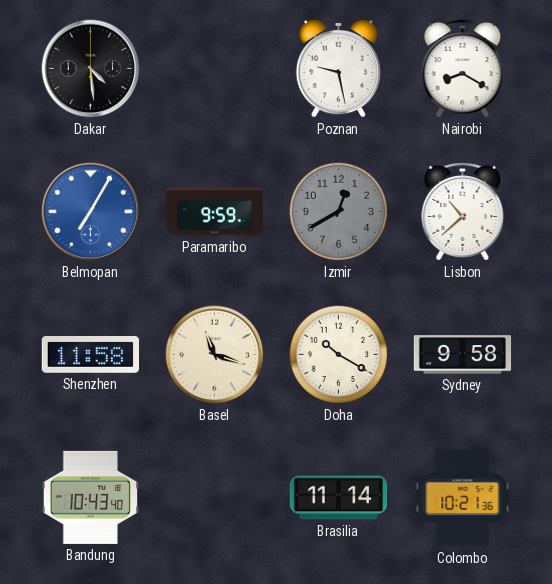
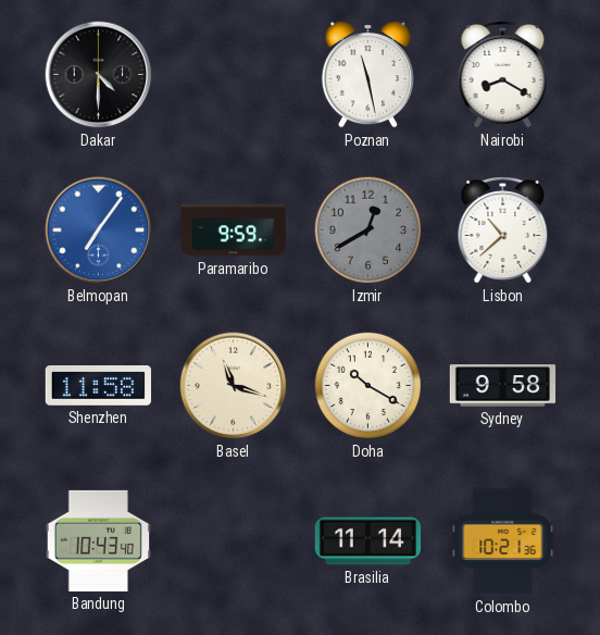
Dakar: 4:29 -> 4:30 (99, 75)
Poznan: 9:28 -> 11:28 (367, 74)
Belmopan: 7:05 -> 7:06 (99, 231)
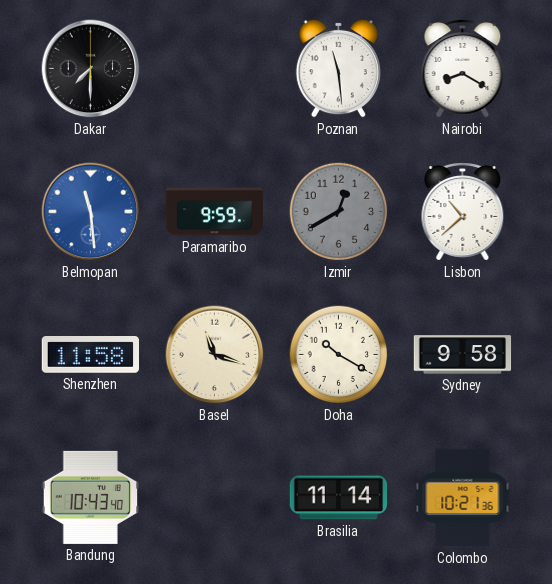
Dakar: 4:30 -> 7:30 (91, 69)
Poznan: 11:28 -> 11:29 (338, 68)
Belmopan: 7:06 -> 11:29 (91, 212)
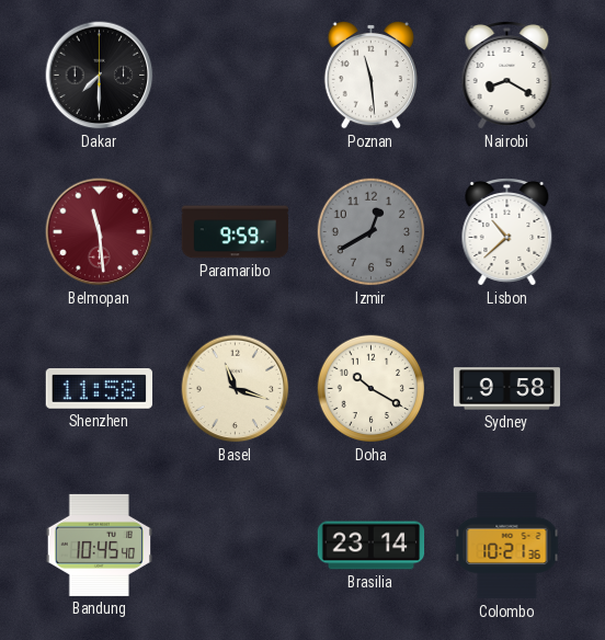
Belmopan dial: blue -> burgundy (100, 232)
Bandung: 10:43 -> 10:45 (99, 545)
Brasilia: 11:14 -> 23:14 (372, 546)
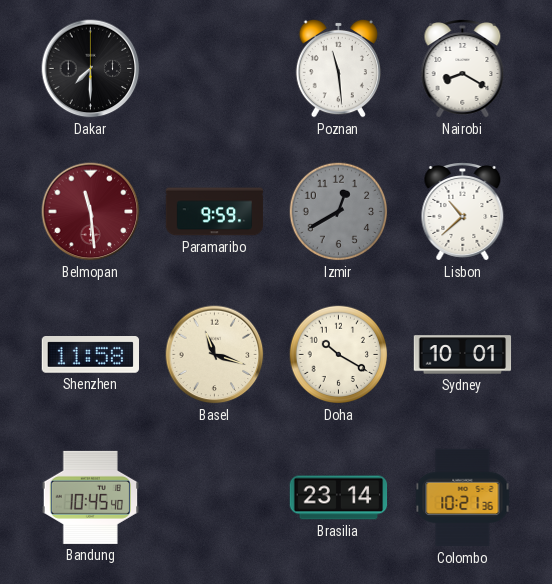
Sydney: 9:58 -> 10:01 (463, 355)
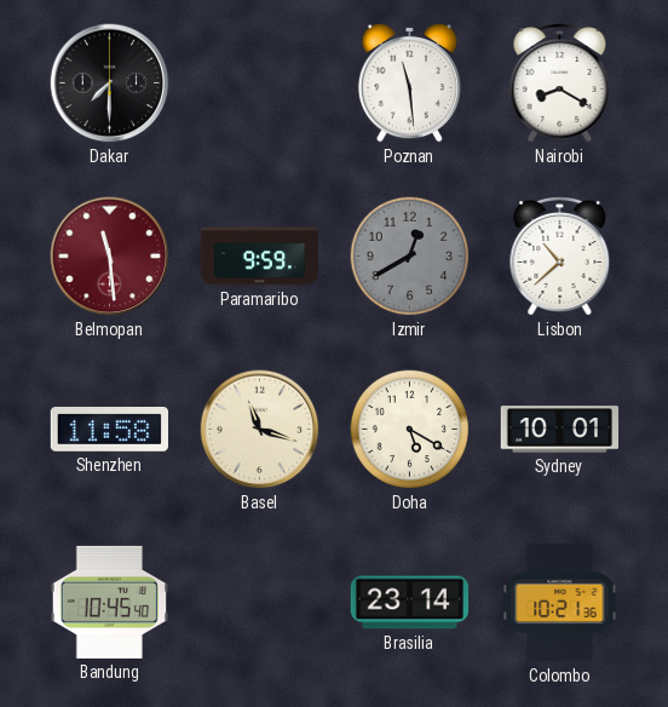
Doha: 10:20 -> 5:20 (410, 430)
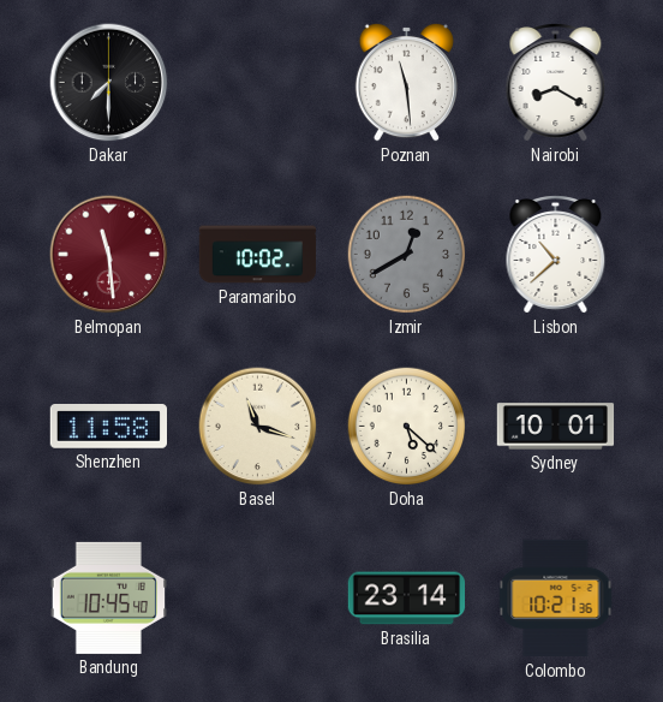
Paramaribo: 9:59 -> 10:02 (258, 255)
Doha: 5:20 -> 5:22 (407, 427)
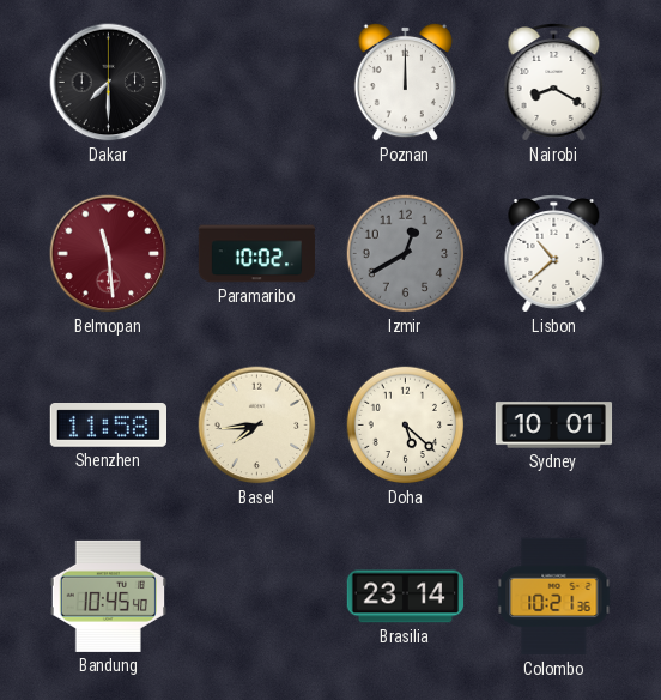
Poznan: 11:29 -> 12:00 (405, 82)
Basel: 11:18 -> 7:44 (257, 426)
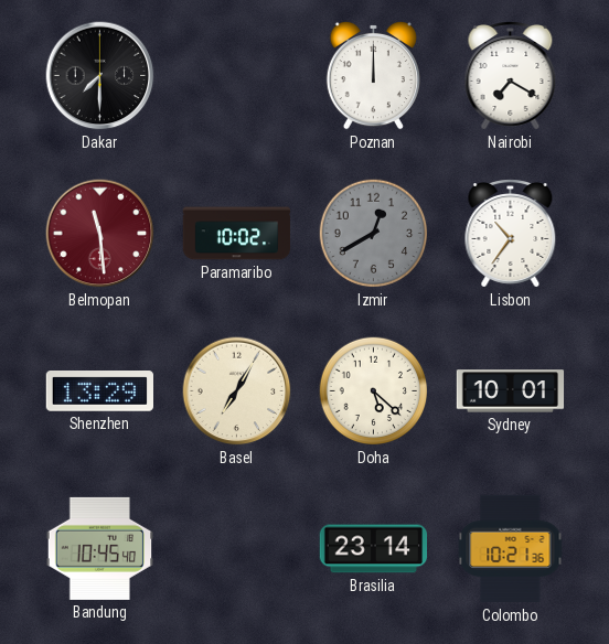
Nairobi: 8:20 -> 7:20 (511, 76)
Lisbon: 10:38 -> 10:36 (511, 234)
Shenzhen: 11:58 -> 13:29 (99, 391)
Basel: 7:44 -> 7:05 (237, 391)
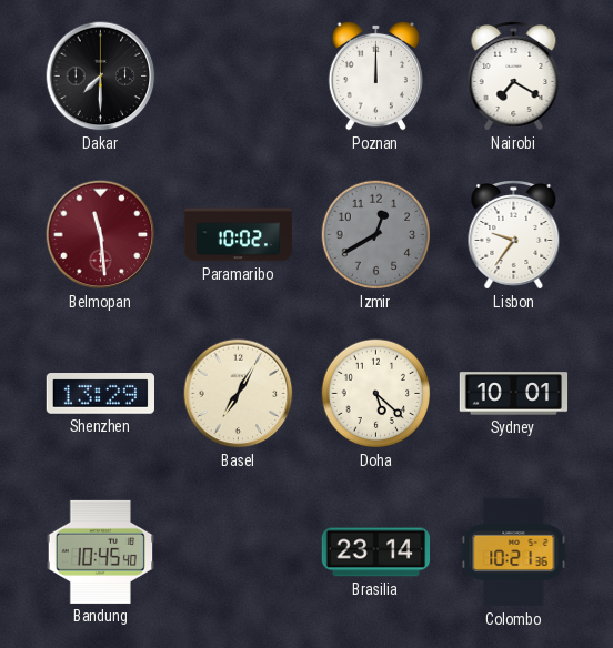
Lisbon: 10:36 -> 9:36 (514, 235)
